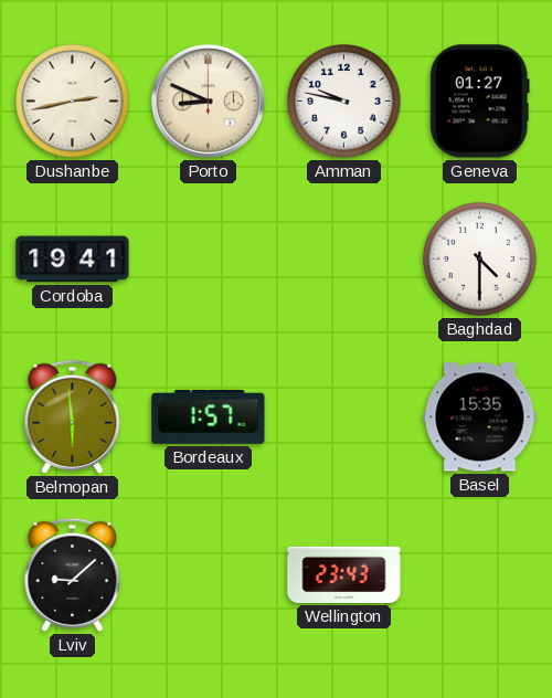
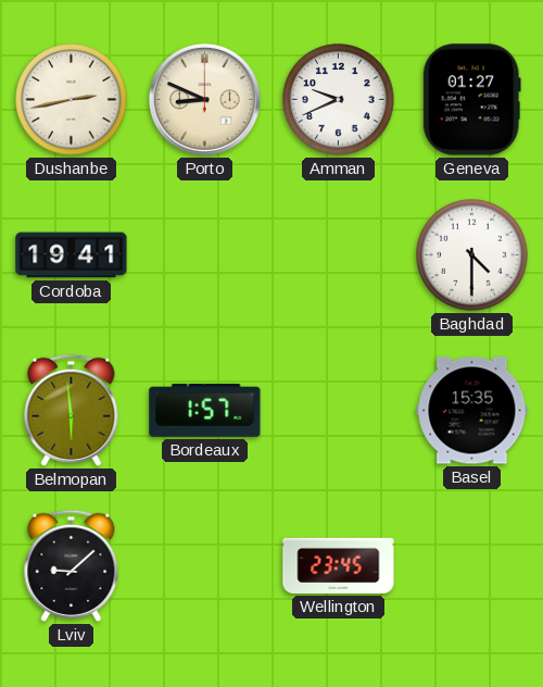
Amman: 9:47 -> 9:41 (339, 100)
Wellington: 23:43 -> 23:45 (339, 565)
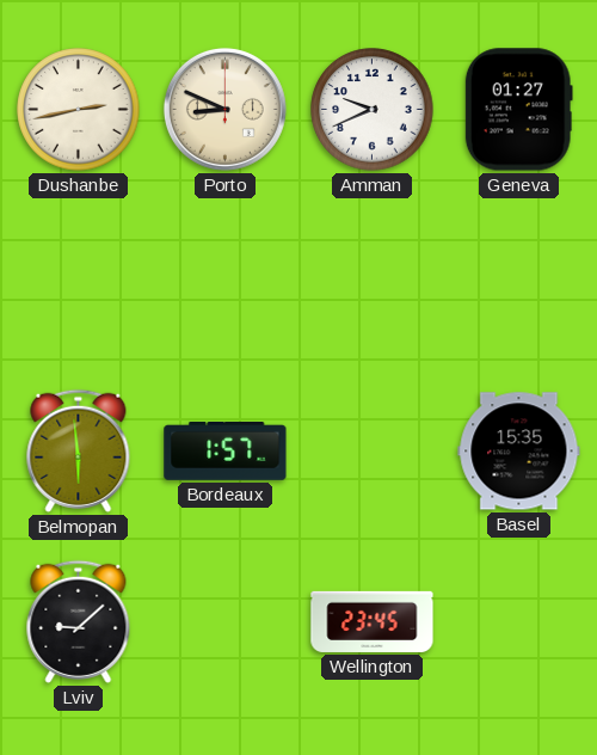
Cordoba: 19:41 -> none (72, 255)
Baghdad: 4:30 -> none (472, 255)
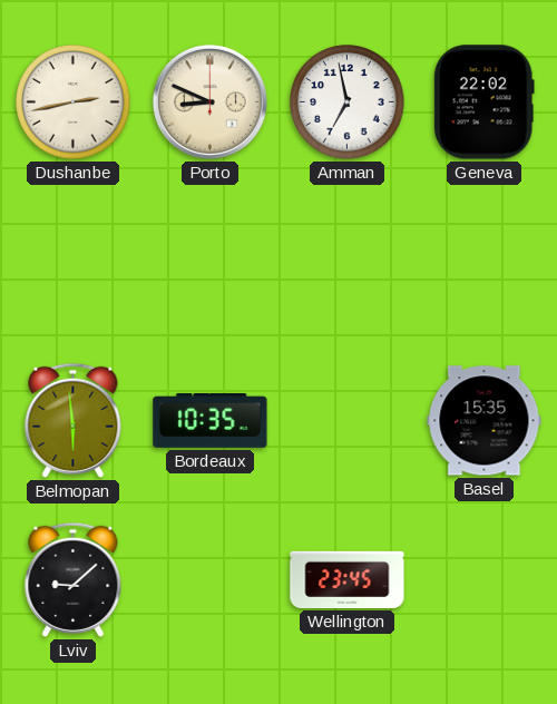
Amman: 9:41 -> 6:58 (348, 102)
Geneva: 01:27 -> 22:02 (483, 102)
Bordeaux: 1:57 -> 10:35 (211, 421)
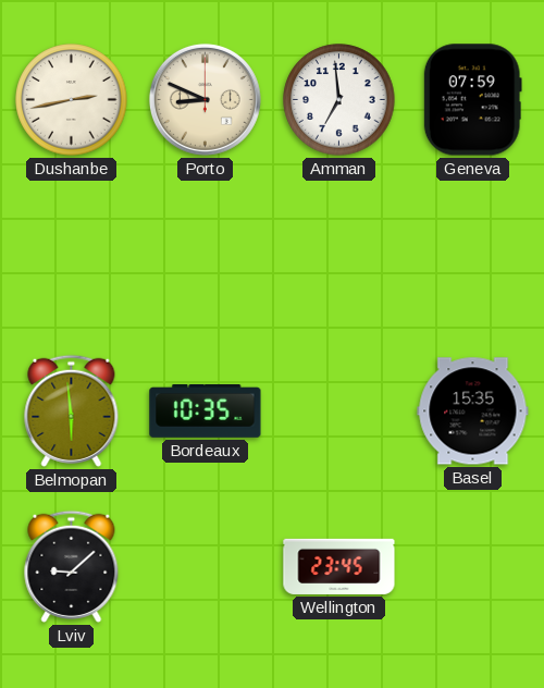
Amman: 6:58 -> 6:59 (339, 100)
Geneva: 22:02 -> 07:59 (472, 100)
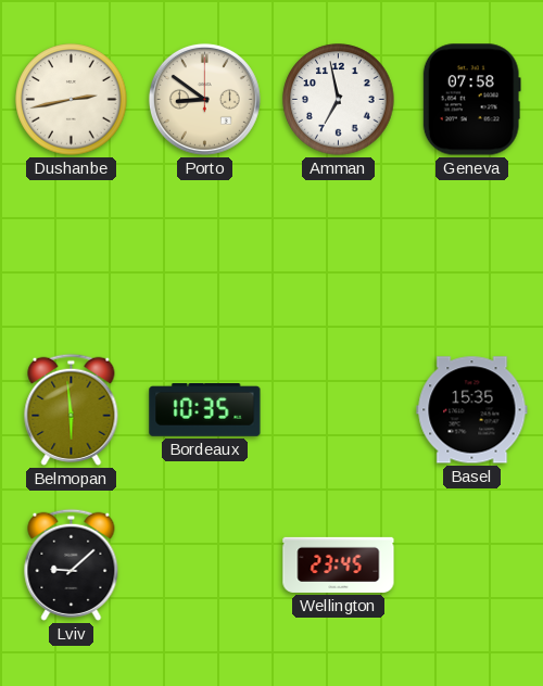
Porto: 8:49 -> 8:51 (204, 99)
Amman: 6:59 -> 6:58 (339, 100)
Geneva: 07:59 -> 07:58 (471, 100)
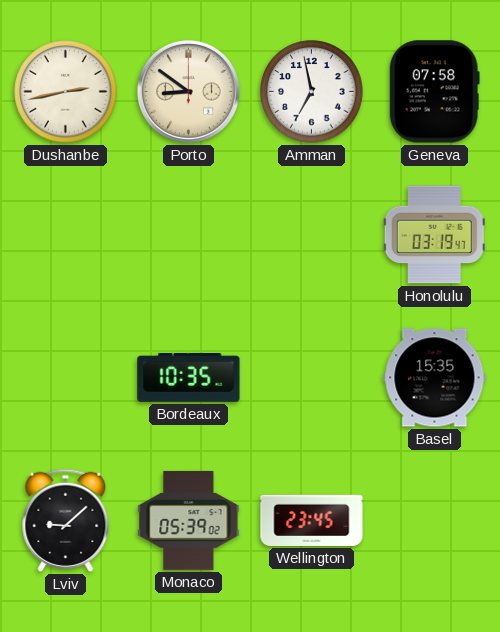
Honolulu: none -> 03:19 (434, 235)
Belmopan: 5:59 -> none (72, 409)
Monaco: none -> 05:39 (189, 520)
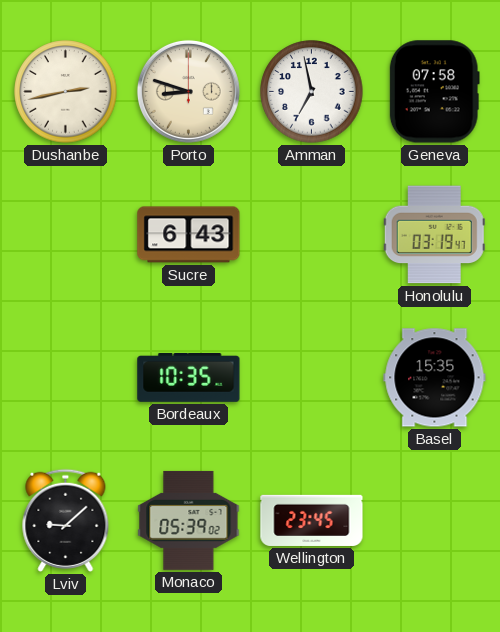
Porto: 8:51 -> 8:48 (188, 91)
Sucre: none -> 6:43 (189, 235)
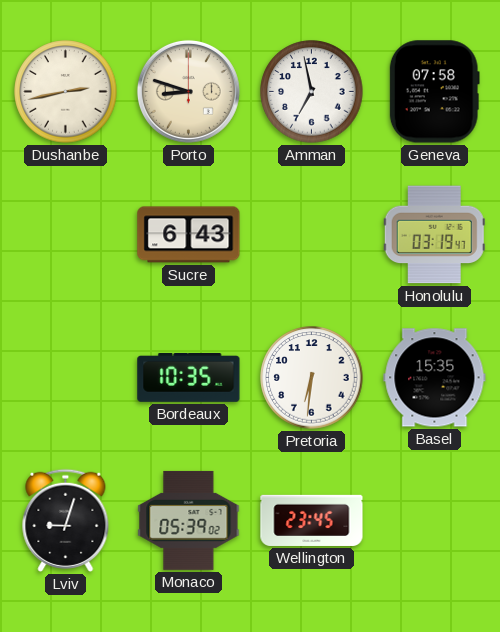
Pretoria: none -> 6:31 (312, 378)
Lviv: 9:08 -> 9:03 (66, 520)
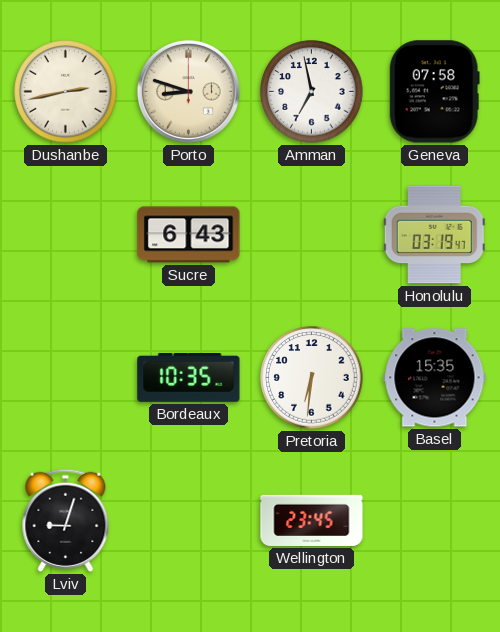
Monaco: 05:39 -> none (189, 520)
